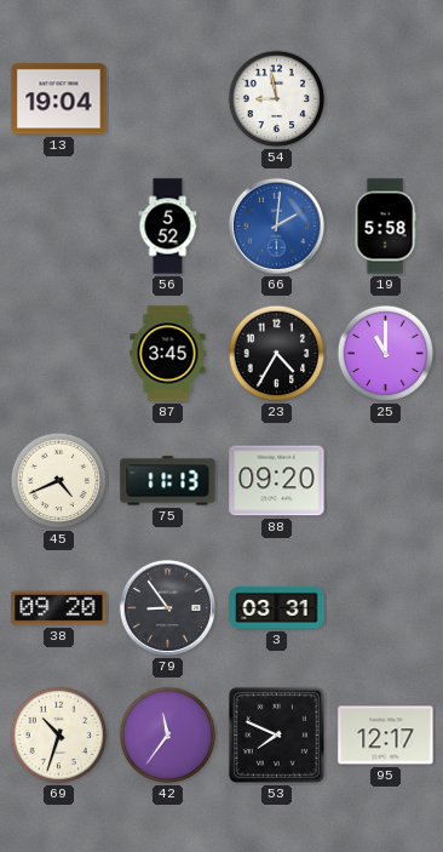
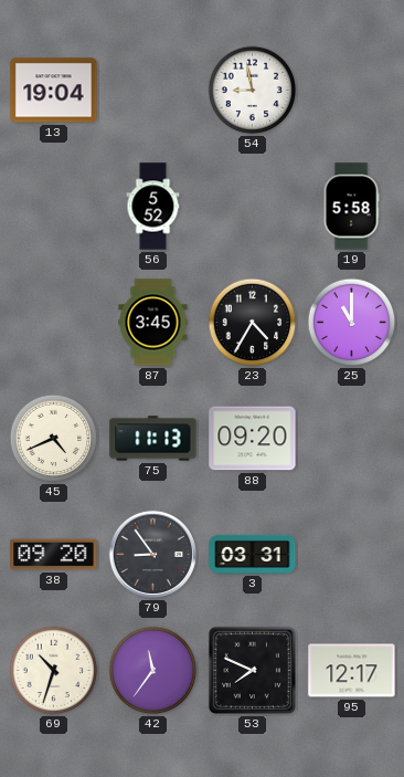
66: 2:01 -> none (276, 225)
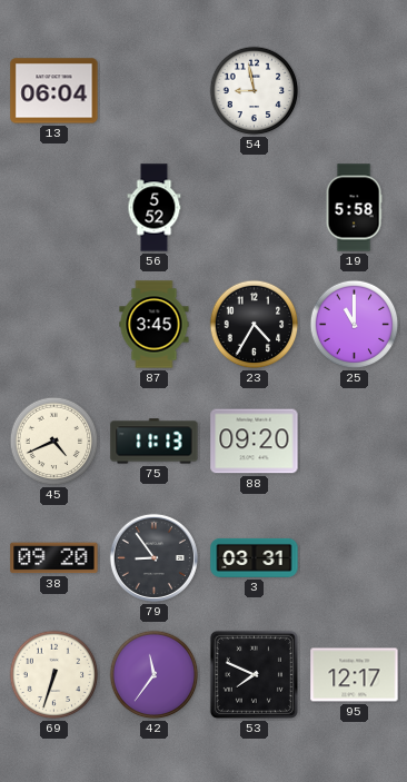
13: 19:04 -> 06:04 (54, 91)
69: 10:33 -> 6:33 (54, 675)
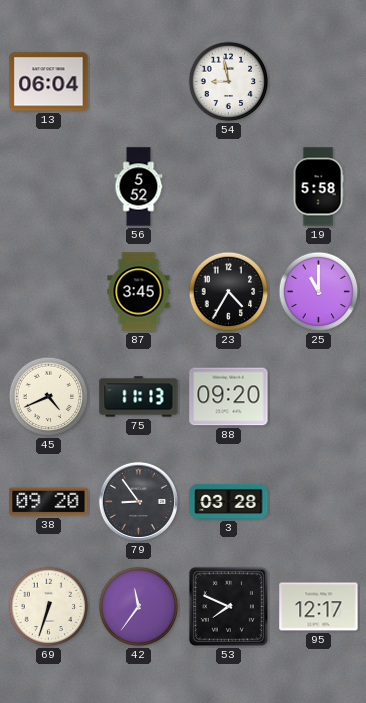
3: 03:31 -> 03:28 (229, 501)
